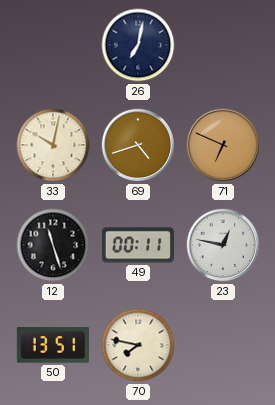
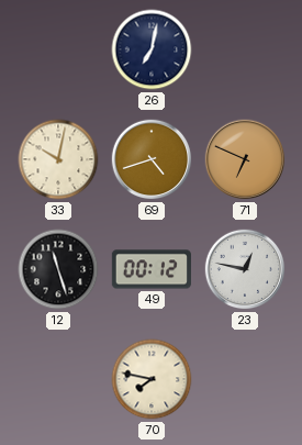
49: 00:11 -> 00:12 (152, 269)
50: 13:51 -> none (53, 345)
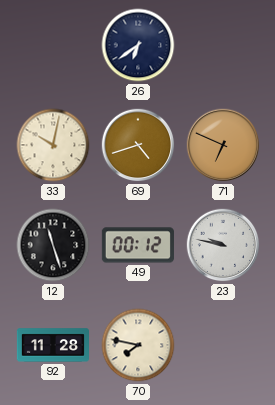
26: 7:02 -> 6:39 (138, 45)
23: 12:47 -> 9:47 (223, 245)
92: none -> 11:28 (52, 345)
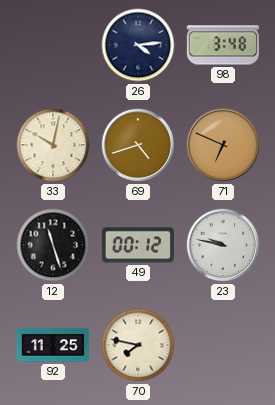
26: 6:39 -> 4:14 (138, 45)
98: none -> 3:48 (223, 45)
92: 11:28 -> 11:25 (52, 345)
